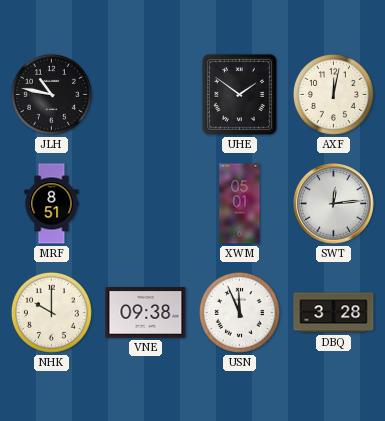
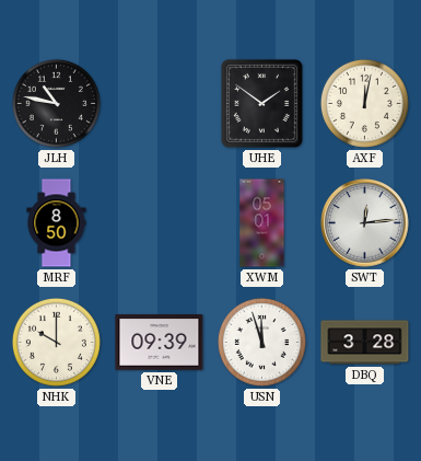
MRF: 8:51 -> 8:50 (57, 223)
VNE: 09:38 -> 09:39 (160, 343)
USN: 11:56 -> 11:57 (261, 342)
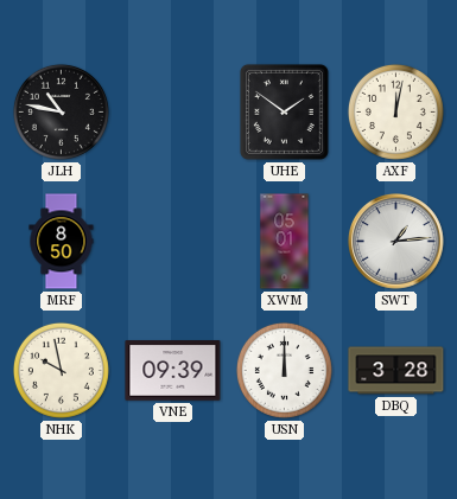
SWT: 12:14 -> 1:14 (396, 242)
NHK: 10:00 -> 9:58 (61, 370)
USN: 11:57 -> 12:00 (284, 370)
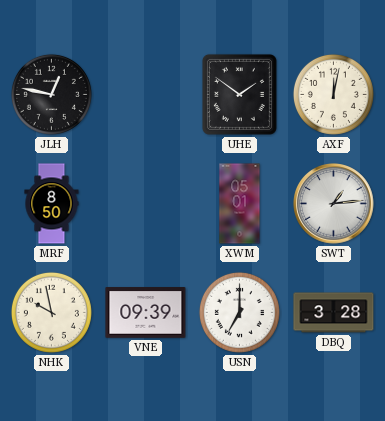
JLH: 10:47 -> 12:47 (51, 94)
USN: 12:00 -> 7:00 (239, 312)
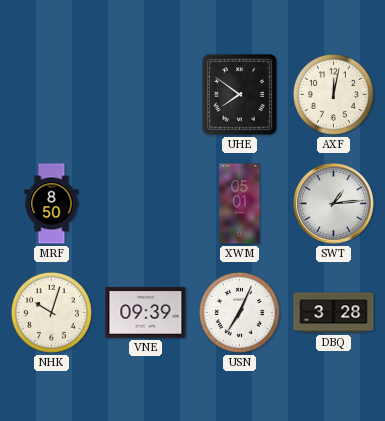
JLH: 12:47 -> none (51, 94)
UHE: 1:51 -> 7:51 (239, 94)
NHK: 9:58 -> 10:03 (51, 312)
USN: 7:00 -> 7:04 (239, 312)
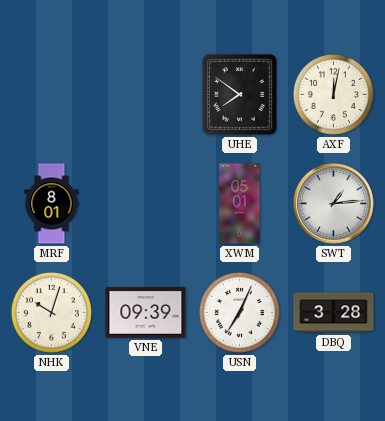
MRF: 8:50 -> 8:01 (52, 204)
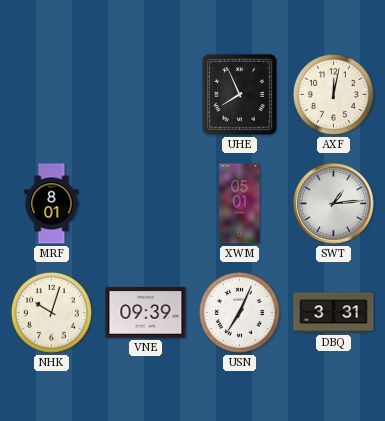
UHE: 7:51 -> 7:56 (239, 94)
DBQ: 3:28 -> 3:31 (334, 313)
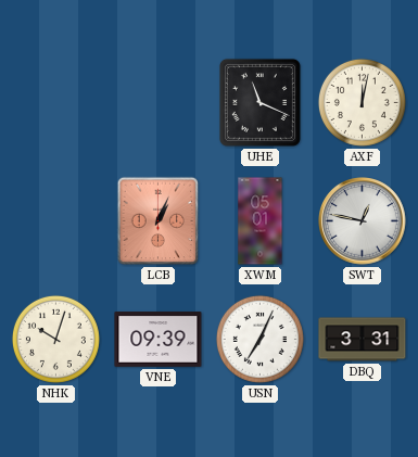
UHE: 7:56 -> 11:19 (259, 102)
MRF: 8:01 -> none (52, 204)
LCB: none -> 1:04 (159, 221)
SWT: 1:14 -> 12:47 (363, 221)
